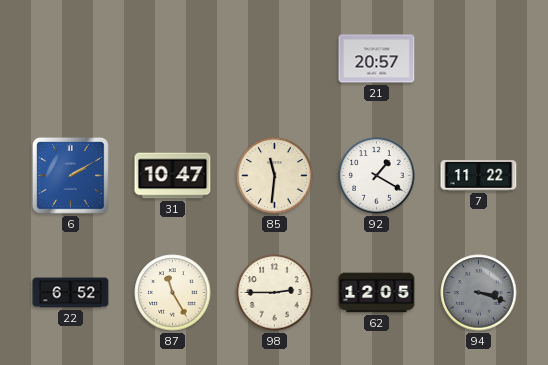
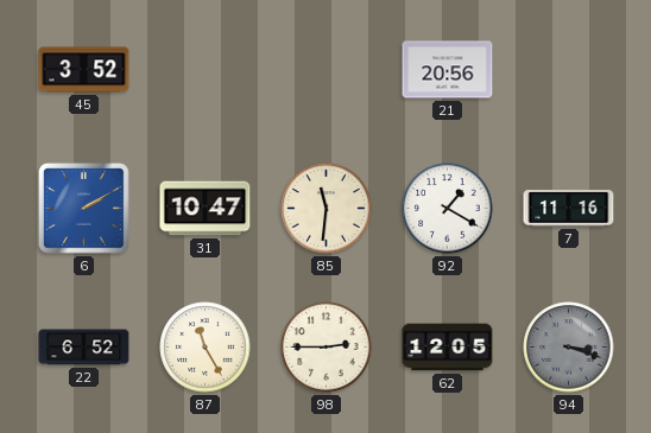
45: none -> 3:52 (84, 70)
21: 20:57 -> 20:56 (448, 70)
7: 11:22 -> 11:16 (569, 209)
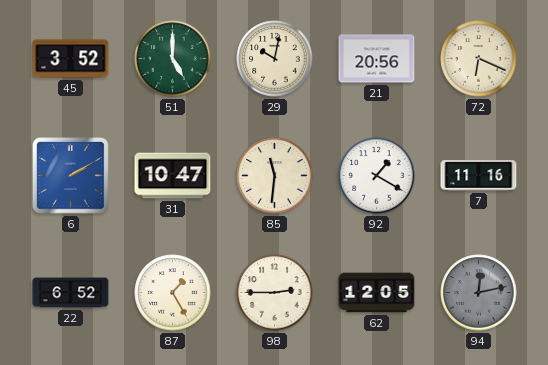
51: none -> 5:00 (173, 59)
29: none -> 10:02 (275, 59)
72: none -> 6:19 (479, 59)
87: 11:25 -> 1:25 (173, 293)
94: 3:18 -> 12:13 (479, 293)
